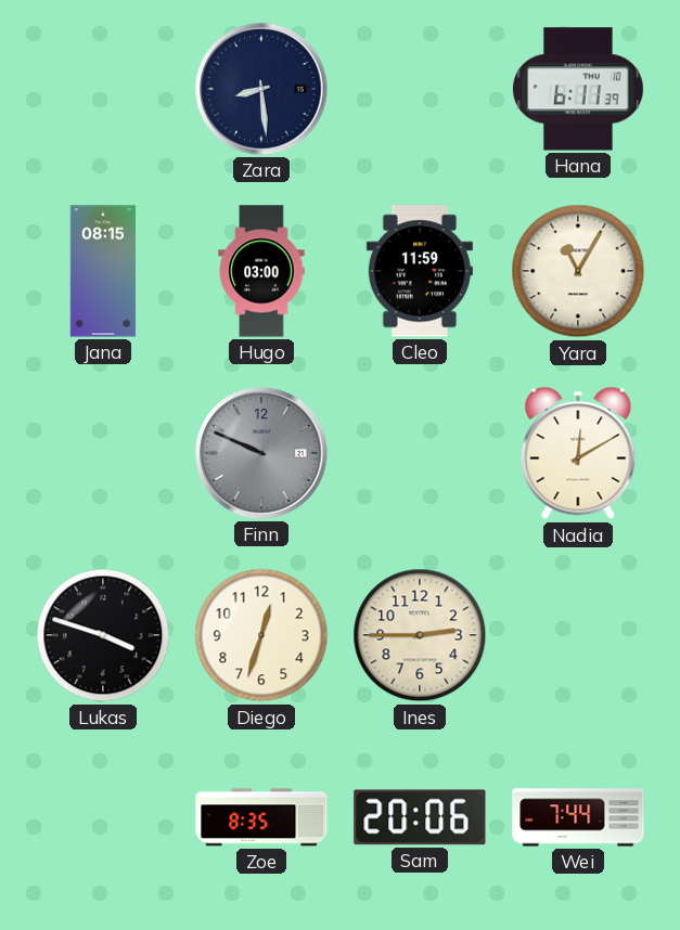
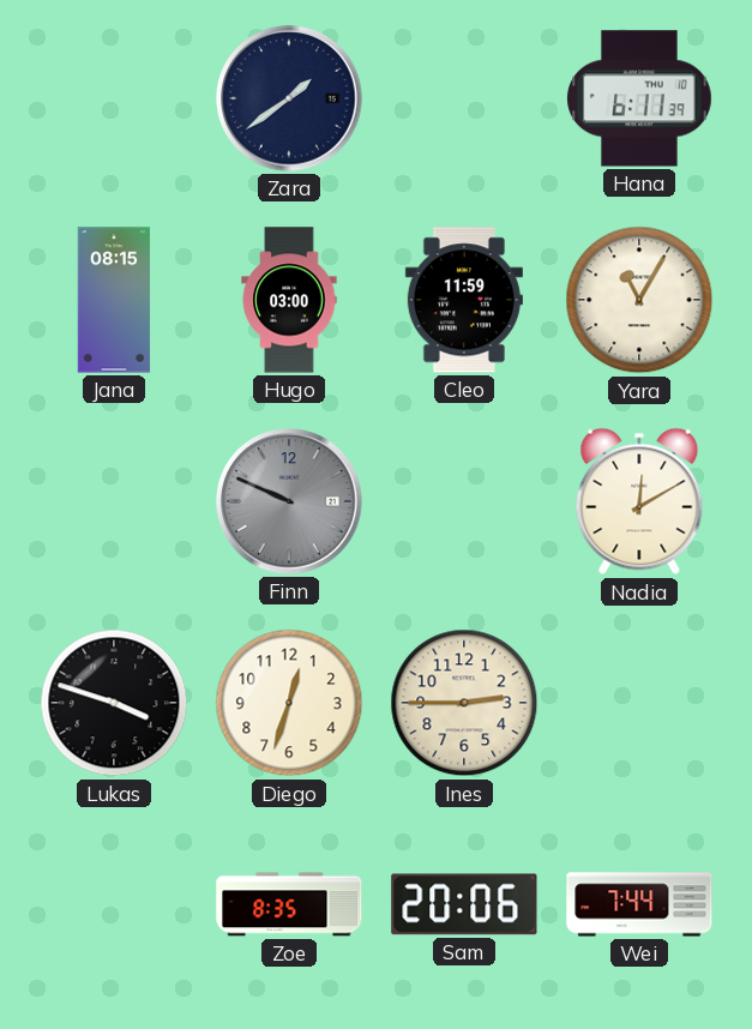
Zara: 8:29 -> 1:39 (289, 98)
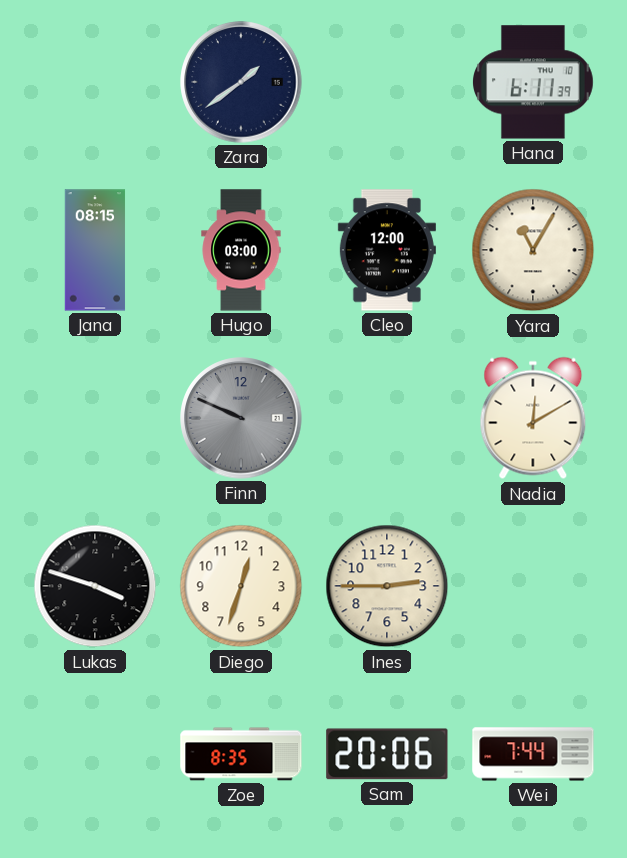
Cleo: 11:59 -> 12:00 (387, 250)
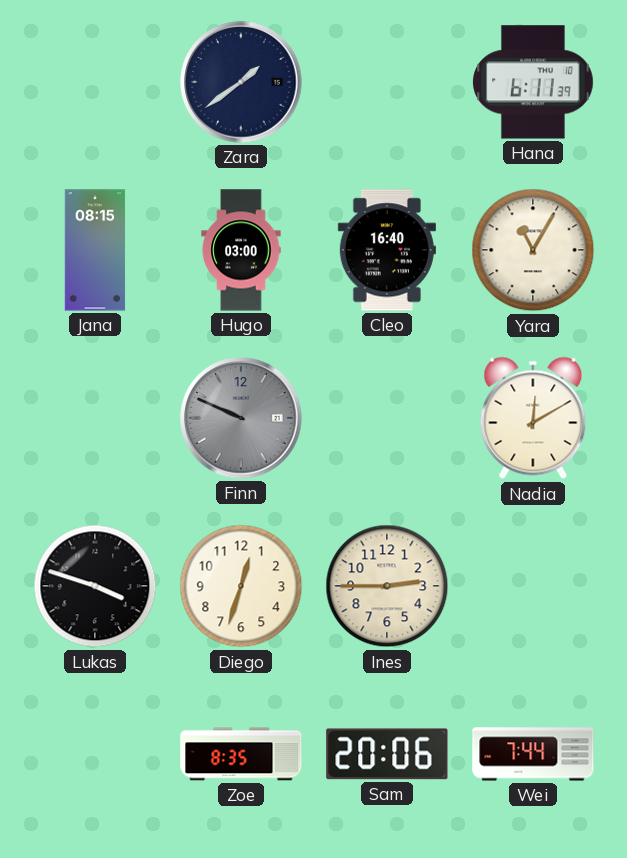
Cleo: 12:00 -> 16:40 (387, 250)
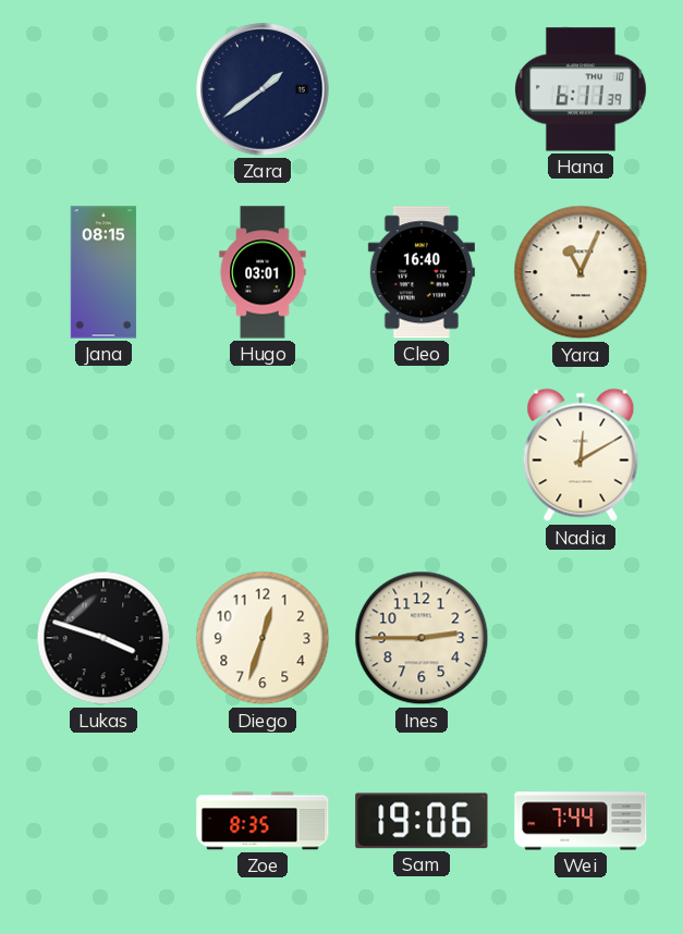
Hugo: 03:00 -> 03:01 (263, 272)
Yara: 11:05 -> 11:04 (581, 272)
Finn: 9:49 -> none (241, 418)
Sam: 20:06 -> 19:06 (422, 821)
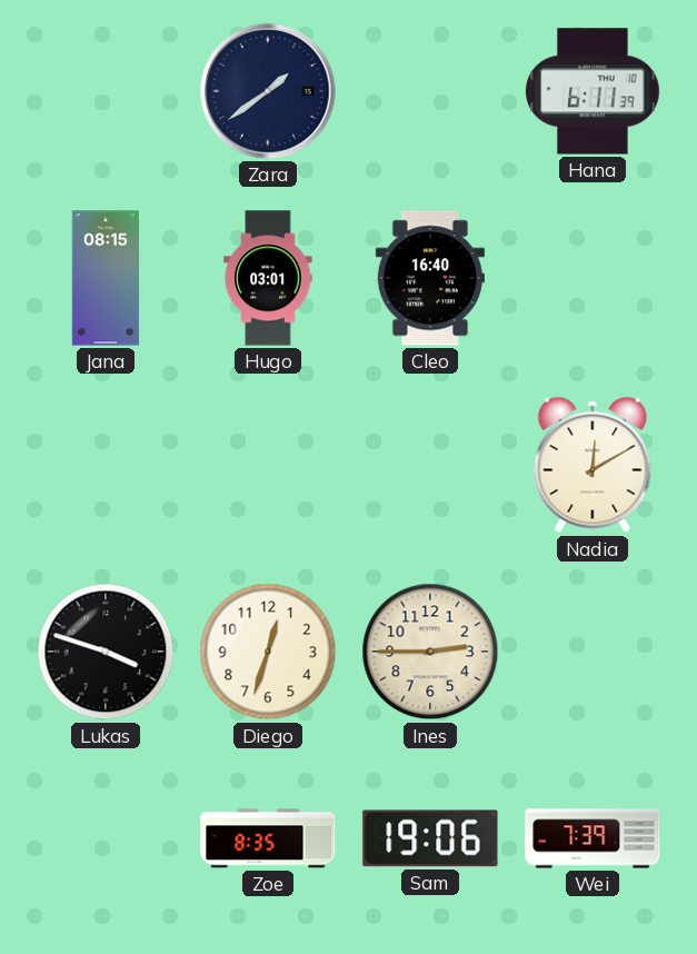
Yara: 11:04 -> none (581, 272)
Wei: 7:44 -> 7:39 (593, 838)
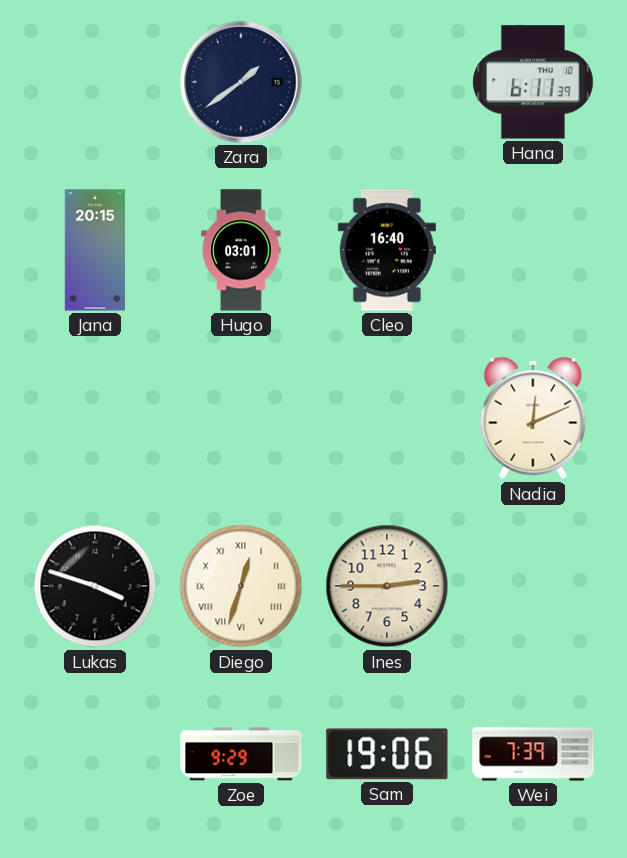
Jana: 08:15 -> 20:15 (95, 250)
Nadia: 12:10 -> 12:11 (533, 418)
Diego numerals: Arabic -> Roman (241, 586)
Zoe: 8:35 -> 9:29 (241, 754)
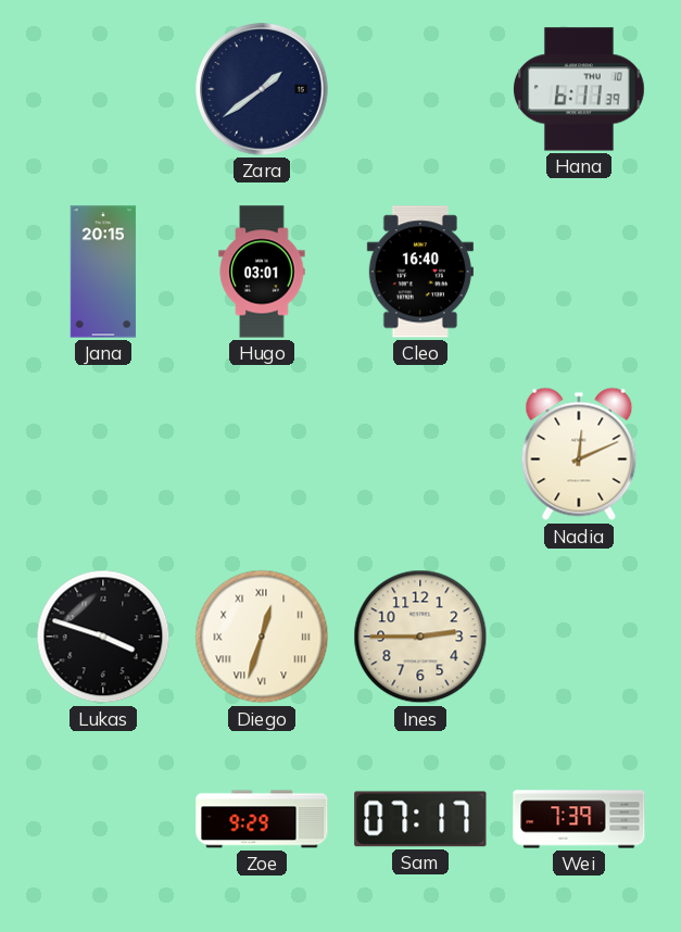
Sam: 19:06 -> 07:17 (420, 819)
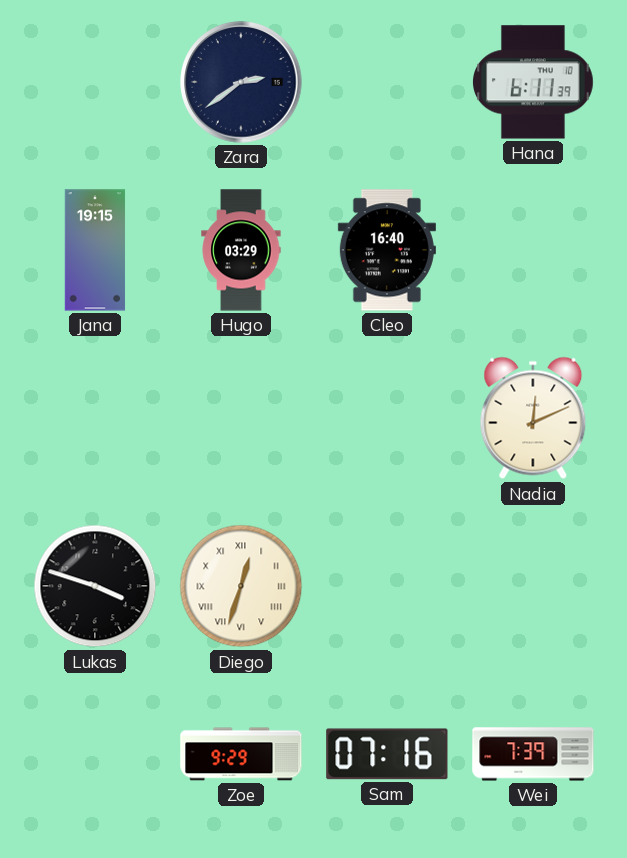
Zara: 1:39 -> 2:39 (241, 82)
Jana: 20:15 -> 19:15 (95, 250)
Hugo: 03:01 -> 03:29 (241, 250)
Ines: 2:45 -> none (420, 637)
Sam: 07:17 -> 07:16 (387, 754)
